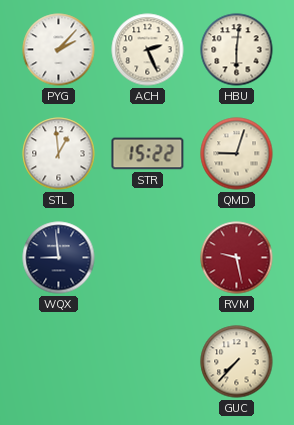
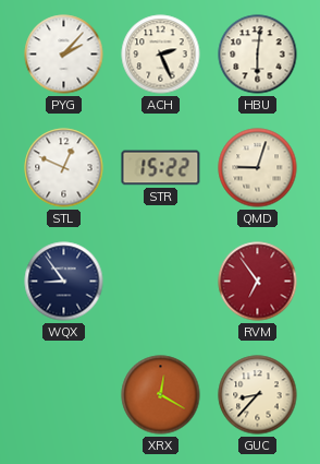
STL: 12:59 -> 12:49 (64, 168)
WQX: 8:59 -> 8:54 (64, 282)
RVM: 9:28 -> 6:54 (258, 282)
XRX: none -> 12:20 (161, 395)
GUC: 7:37 -> 8:37 (258, 395)
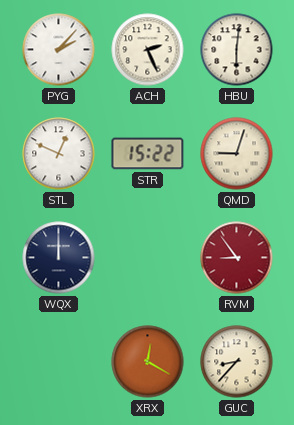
WQX: 8:54 -> 12:00 (59, 258)
RVM: 6:54 -> 8:54 (237, 258)
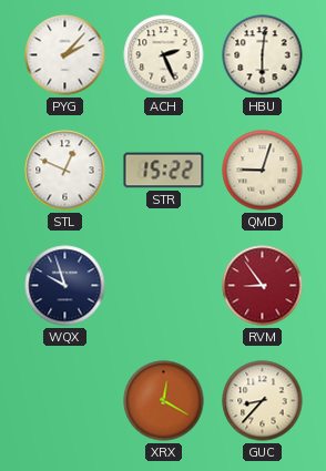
WQX: 12:00 -> 9:57 (65, 286)
